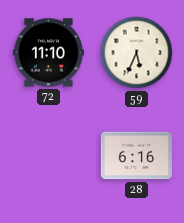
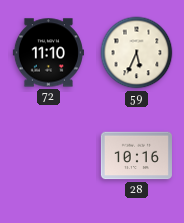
28: 6:16 -> 10:16 (136, 156)
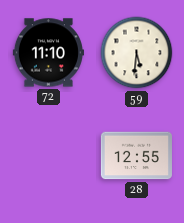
59: 5:34 -> 5:31 (137, 53)
28: 10:16 -> 12:55 (136, 156)
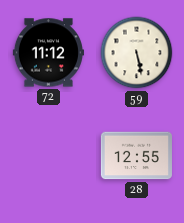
72: 11:10 -> 11:12 (48, 53)
59: 5:31 -> 5:28 (137, 53)
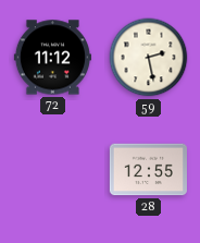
59: 5:28 -> 2:28 (149, 58)
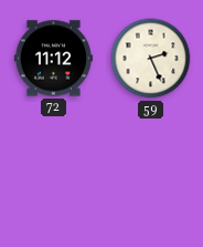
59: 2:28 -> 2:26 (151, 59)
28: 12:55 -> none (148, 170)
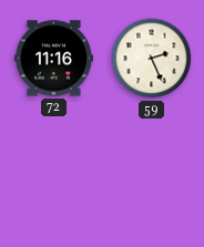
72: 11:12 -> 11:16 (53, 59)
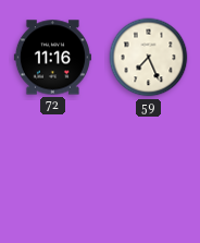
59: 2:26 -> 7:26 (149, 58)
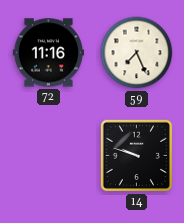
14: none -> 9:48 (137, 156)
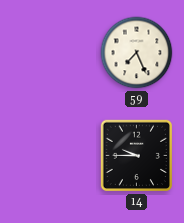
72: 11:16 -> none (48, 53)
14: 9:48 -> 9:45 (137, 156)
